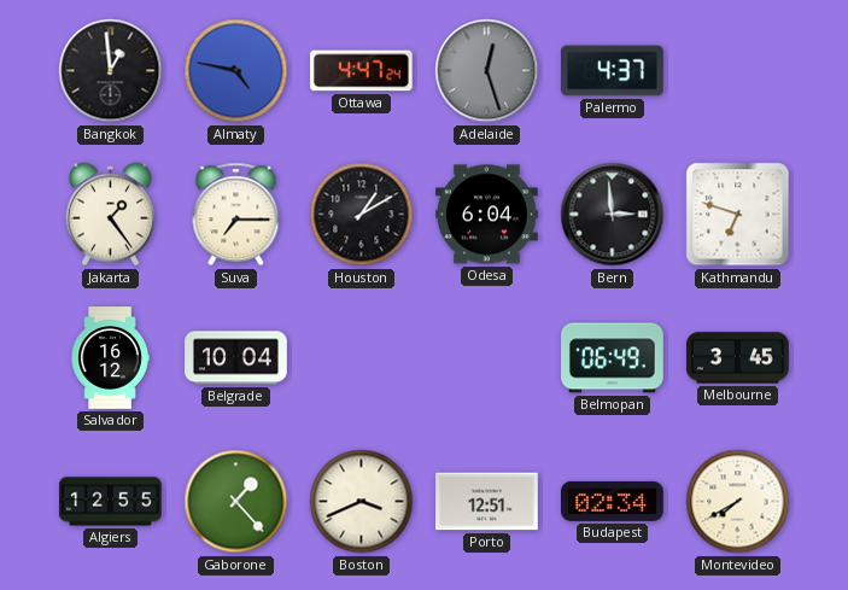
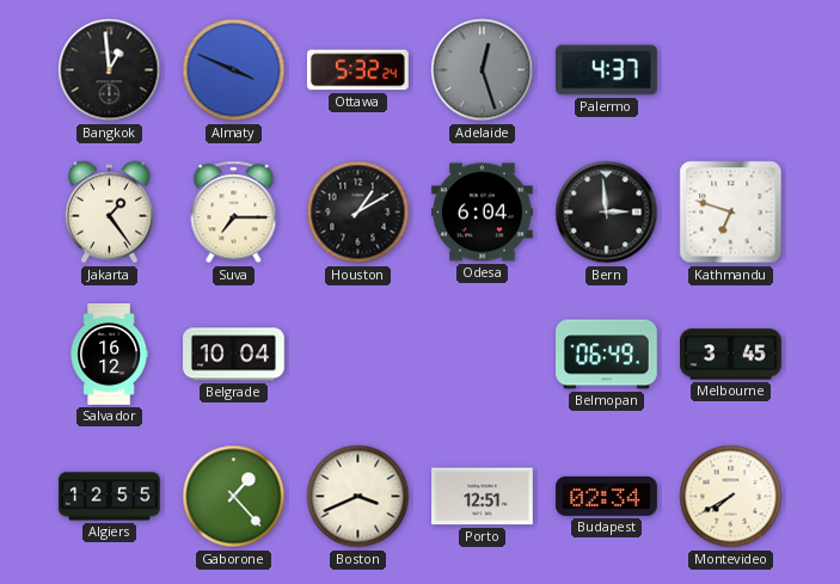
Almaty: 4:47 -> 3:49 (234, 70)
Ottawa: 4:47 -> 5:32 (357, 70)
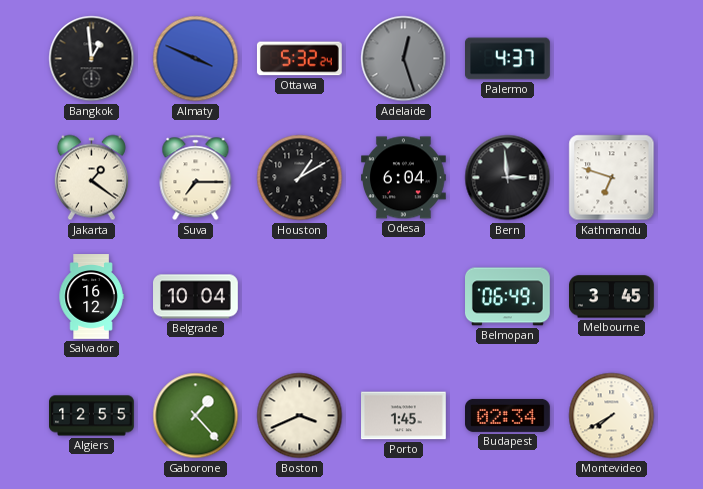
Jakarta: 1:24 -> 1:21 (91, 178)
Porto: 12:51 -> 1:45 (404, 416)
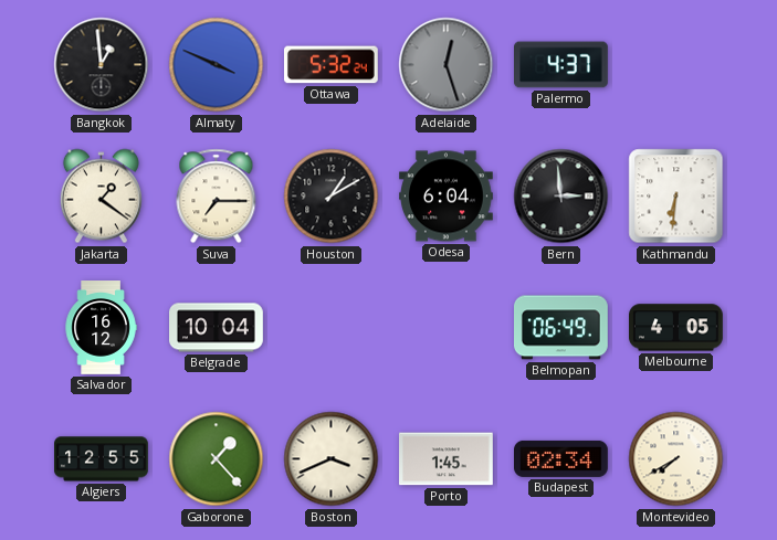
Kathmandu: 6:48 -> 6:31 (676, 197)
Melbourne: 3:45 -> 4:05 (676, 328)
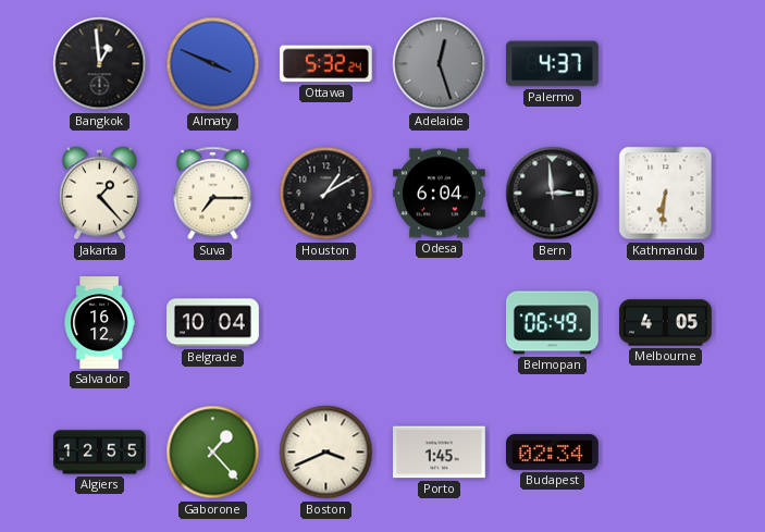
Jakarta: 1:21 -> 1:23 (99, 194)
Montevideo: 7:40 -> none (676, 459)
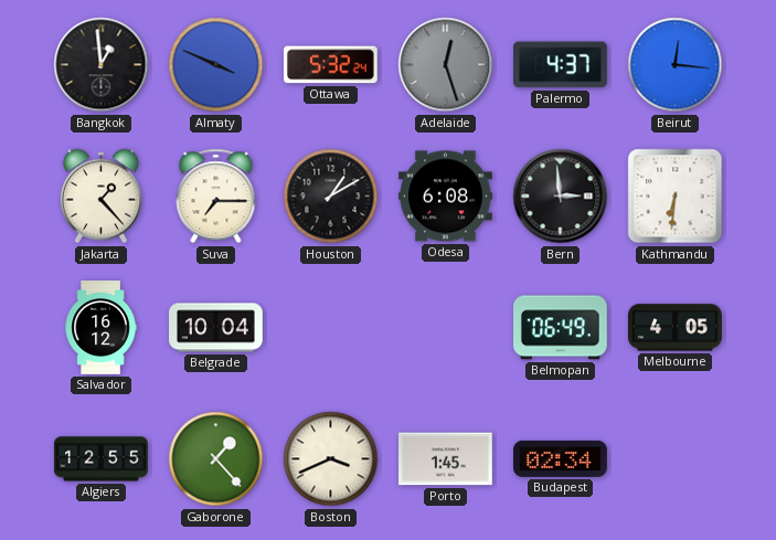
Beirut: none -> 12:16 (676, 65)
Odesa: 6:04 -> 6:08 (446, 197)
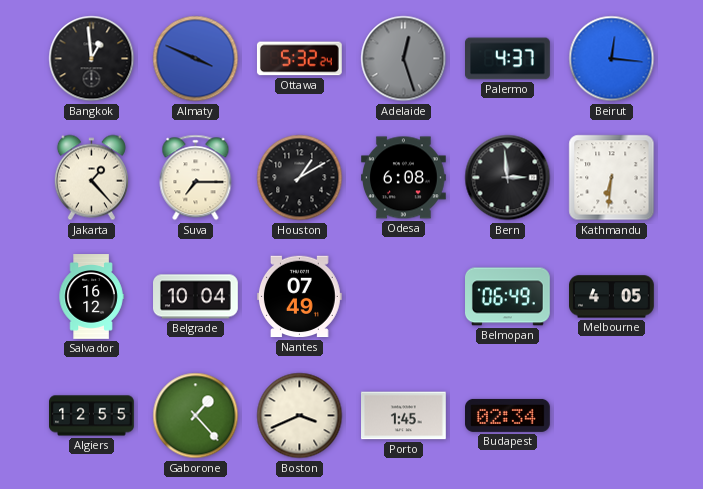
Nantes: none -> 07:49 (300, 297)
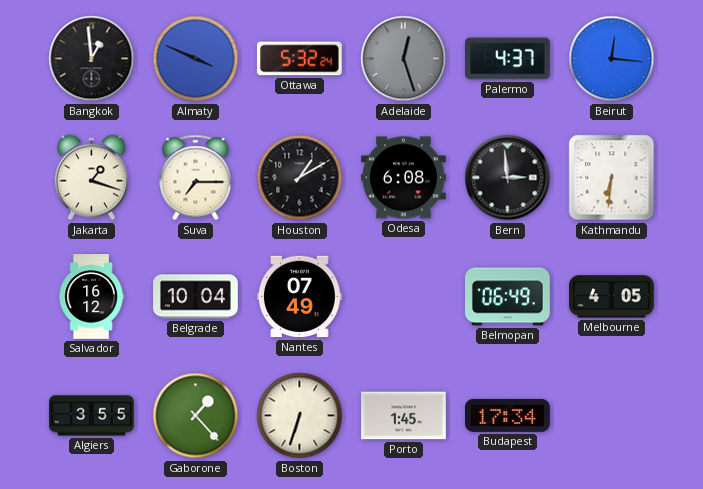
Jakarta: 1:23 -> 1:18 (91, 178)
Algiers: 12:55 -> 3:55 (92, 416)
Boston: 3:41 -> 6:33 (300, 416)
Budapest: 02:34 -> 17:34 (508, 415)
